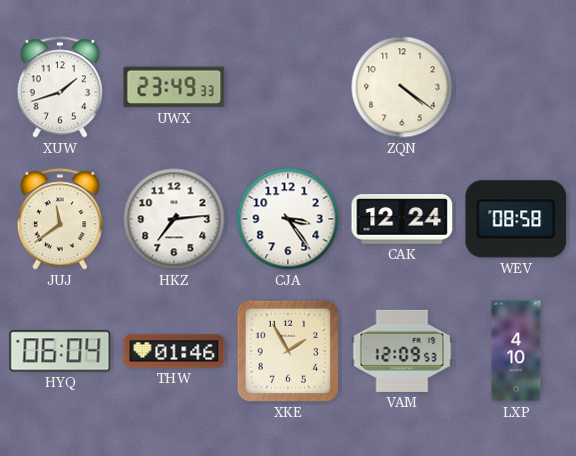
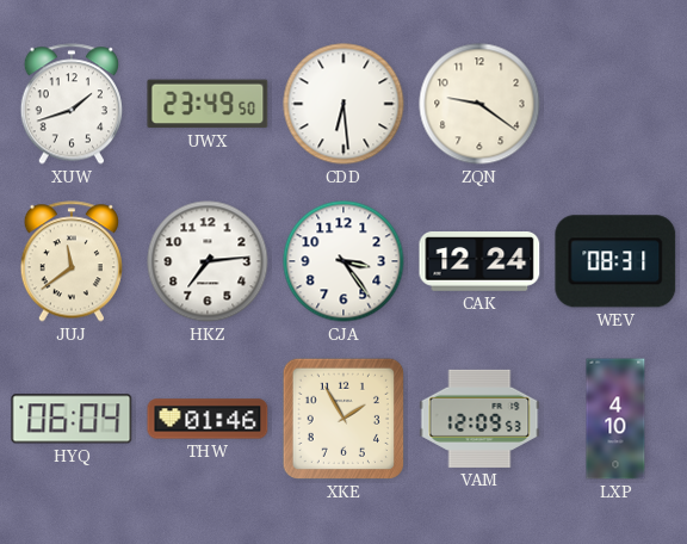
UWX: 23:49:33 -> 23:49:50 (208, 104)
CDD: none -> 6:29 (343, 104)
ZQN: 4:21 -> 9:21 (479, 104)
WEV: 08:58 -> 08:31 (615, 261)
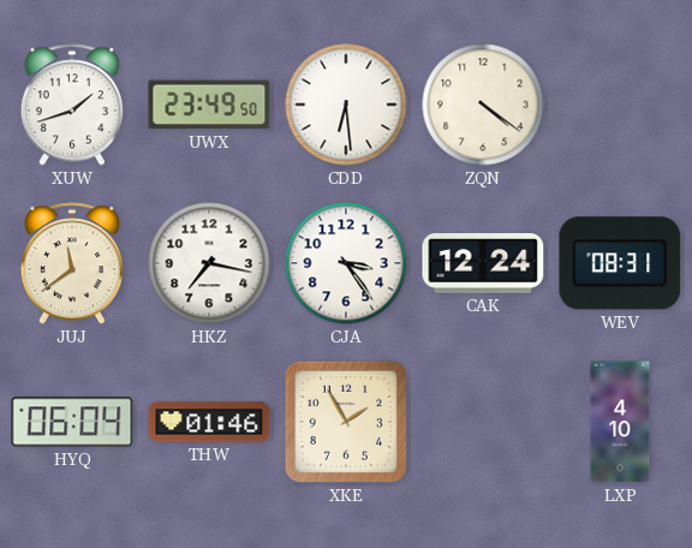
ZQN: 9:21 -> 4:21 (483, 105)
HKZ: 7:14 -> 7:17 (209, 263)
VAM: 12:09 -> none (479, 419)
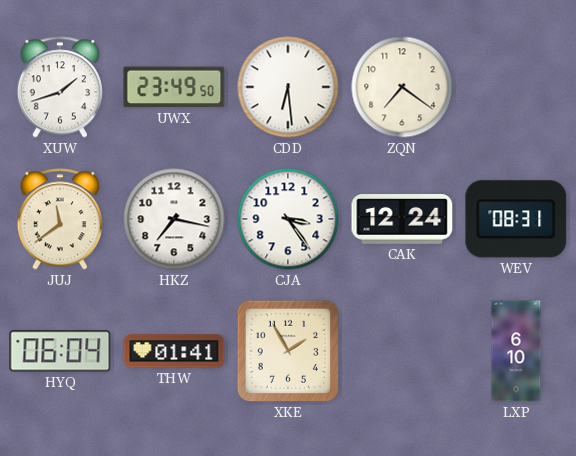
ZQN: 4:21 -> 7:21 (402, 87)
THW: 01:46 -> 01:41 (174, 351)
LXP: 4:10 -> 6:10 (516, 351)
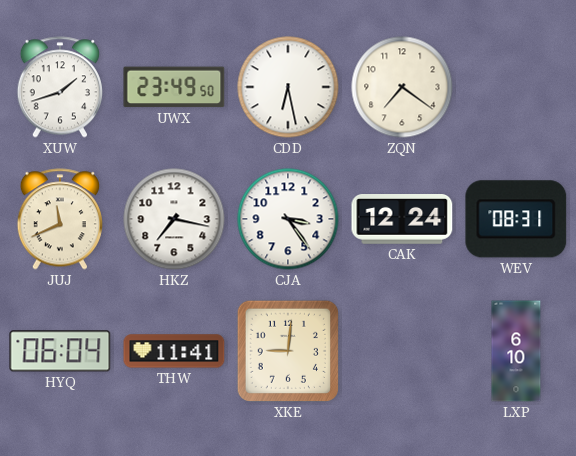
CDD: 6:29 -> 6:28 (288, 87)
JUJ: 11:39 -> 11:41 (59, 219)
THW: 01:41 -> 11:41 (174, 351)
XKE: 1:55 -> 9:01 (288, 351)
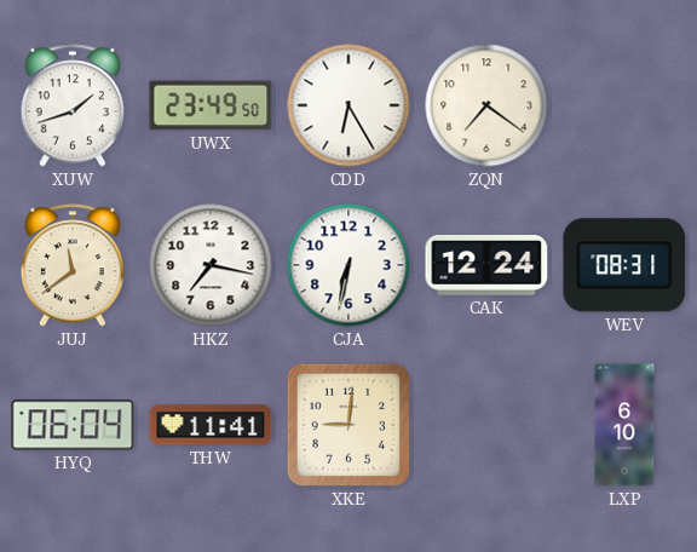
CDD: 6:28 -> 6:25 (348, 105)
JUJ: 11:41 -> 11:39 (71, 265)
CJA: 3:24 -> 6:32 (348, 265)
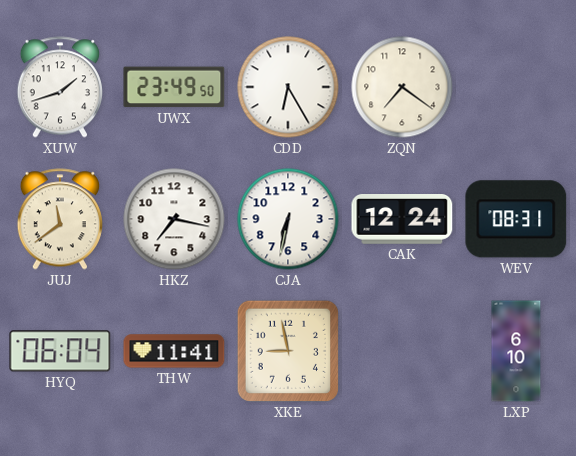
XKE: 9:01 -> 8:58 (288, 351)
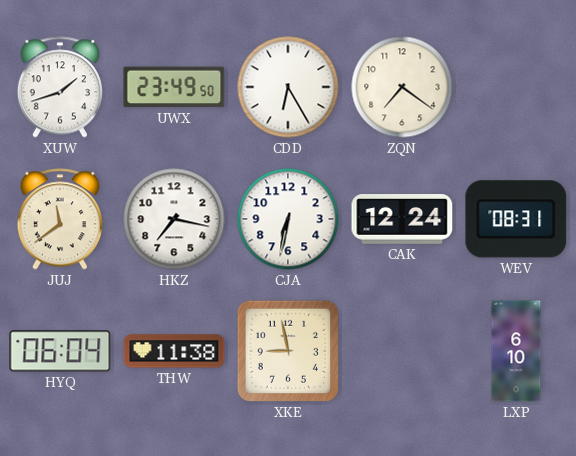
THW: 11:41 -> 11:38 (174, 351)
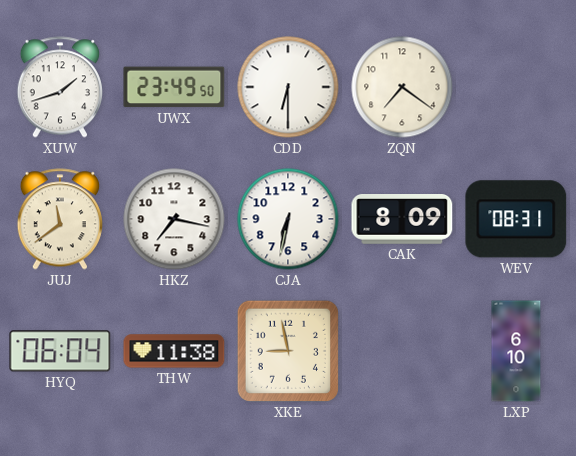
CDD: 6:25 -> 6:30 (288, 87)
CAK: 12:24 -> 8:09 (402, 220)
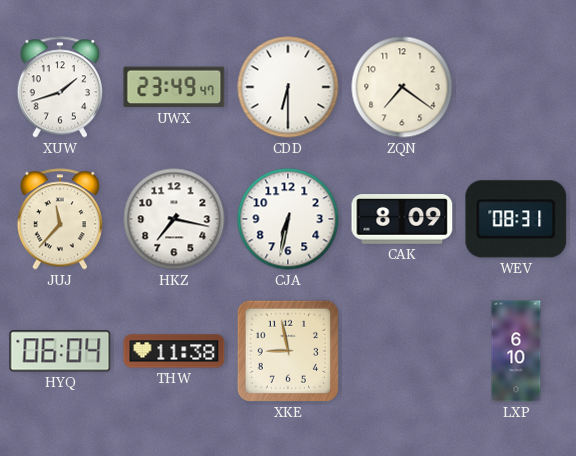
UWX: 23:49:50 -> 23:49:47 (174, 87)
JUJ: 11:39 -> 11:37 (59, 219)
